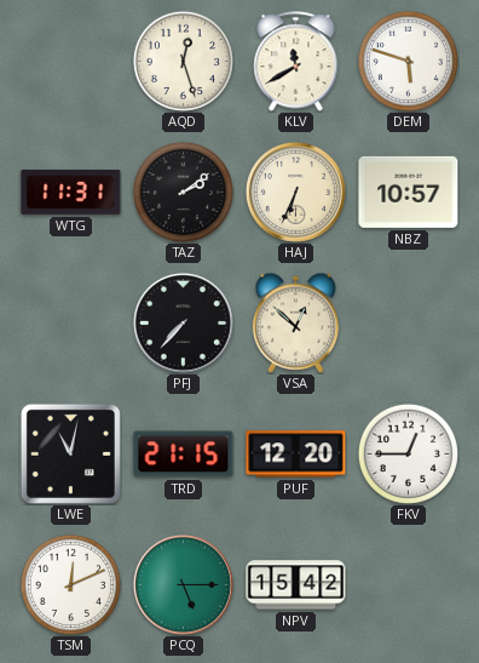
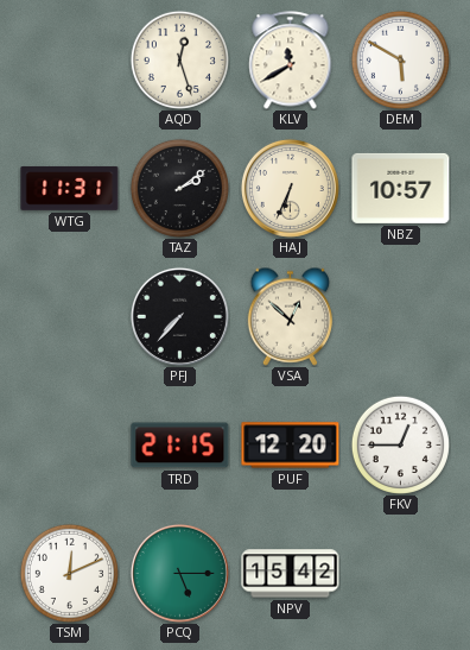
DEM: 5:48 -> 5:50 (400, 59)
LWE: 11:02 -> none (70, 453)
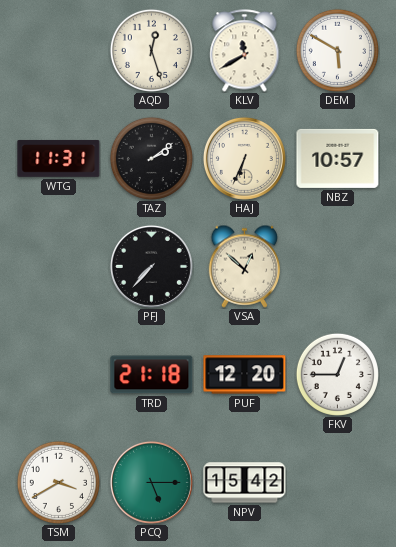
TRD: 21:15 -> 21:18 (152, 375)
TSM: 12:11 -> 3:40 (58, 482)
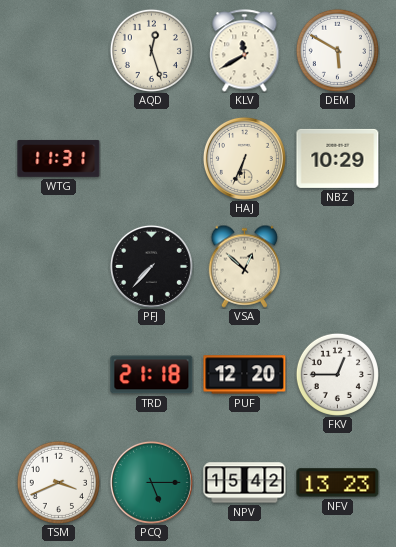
TAZ: 2:09 -> none (151, 158)
NBZ: 10:57 -> 10:29 (338, 158)
TSM: 3:40 -> 3:41 (58, 482)
NFV: none -> 13:23 (338, 483)
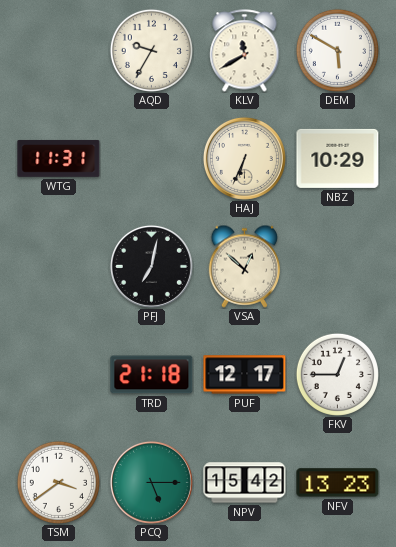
AQD: 12:27 -> 9:35 (151, 50)
PFJ: 7:37 -> 7:02 (151, 266)
PUF: 12:20 -> 12:17 (245, 375)
TSM: 3:41 -> 3:39 (58, 482)
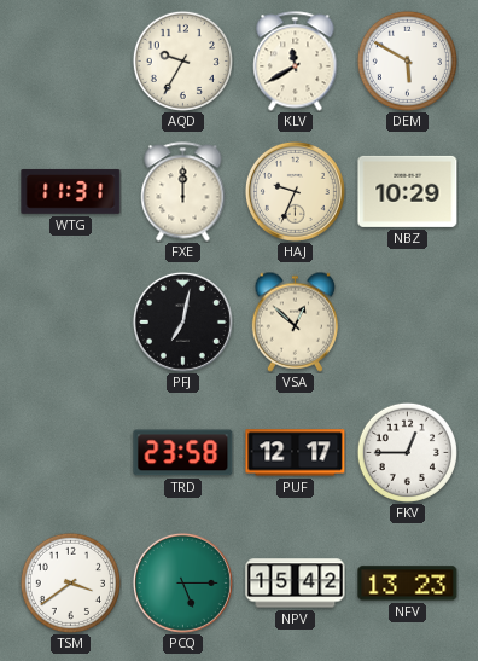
FXE: none -> 12:00 (183, 192)
HAJ: 6:34 -> 9:34 (295, 191)
TRD: 21:18 -> 23:58 (183, 453)
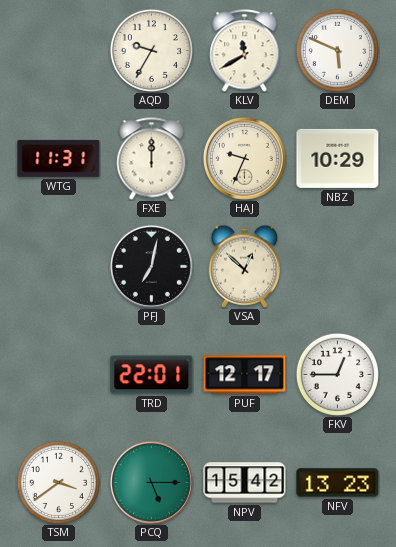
DEM: 5:50 -> 5:49 (337, 50)
TRD: 23:58 -> 22:01 (152, 375)
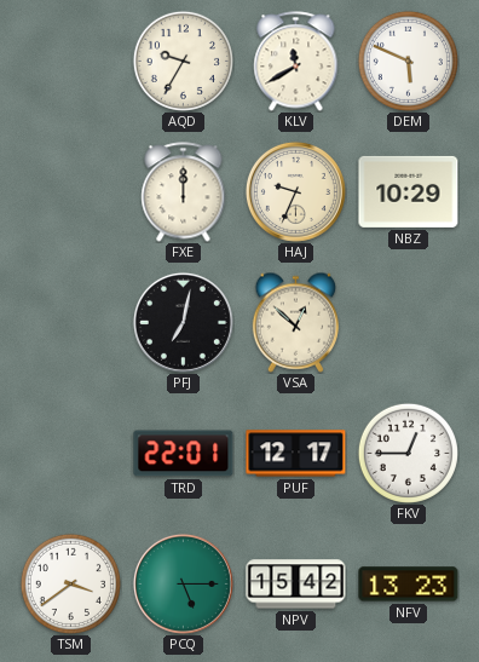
WTG: 11:31 -> none (59, 159)
